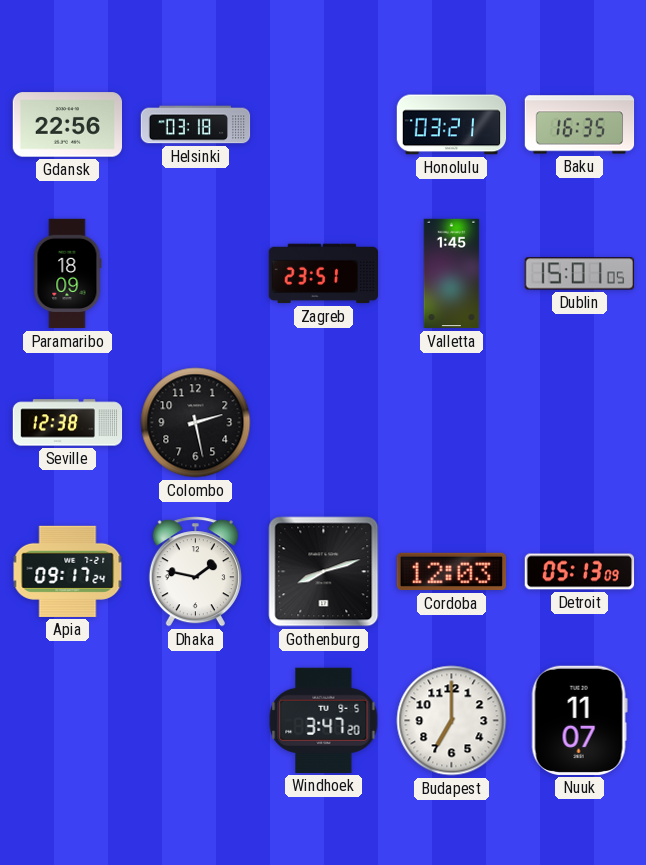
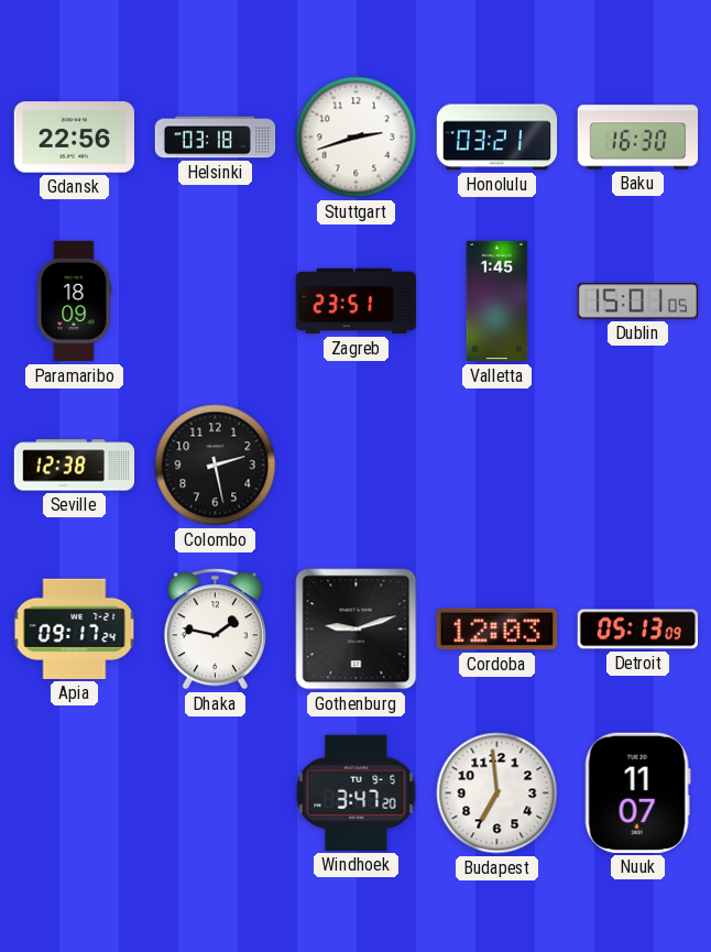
Stuttgart: none -> 2:42 (357, 138)
Baku: 16:35 -> 16:30 (638, 138)
Gothenburg: 8:12 -> 9:12 (357, 630)
Budapest: 7:00 -> 6:59 (497, 794)
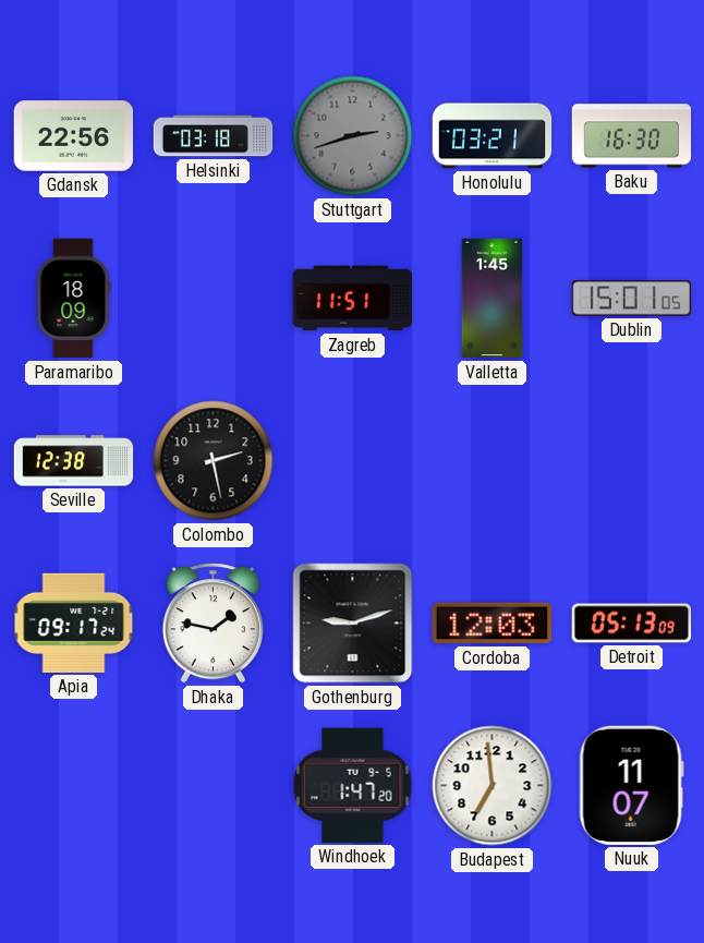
Stuttgart dial: white -> grey (353, 136)
Zagreb: 23:51 -> 11:51 (352, 299)
Windhoek: 3:47 -> 1:47 (353, 785)
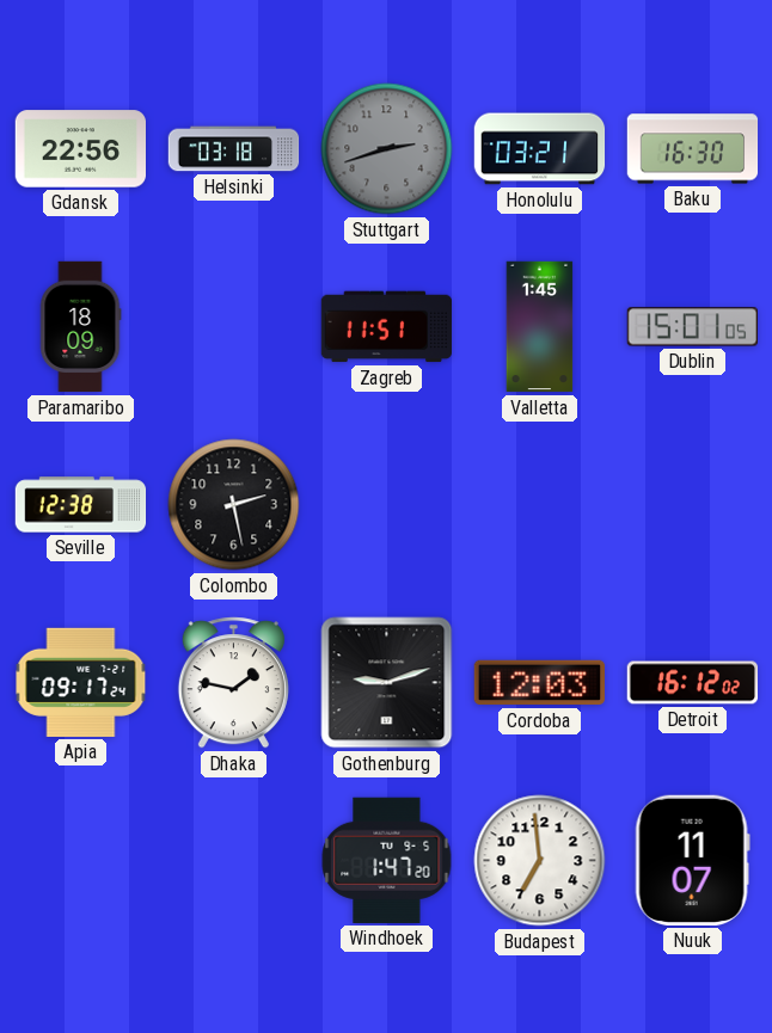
Detroit: 05:13 -> 16:12 (693, 683)
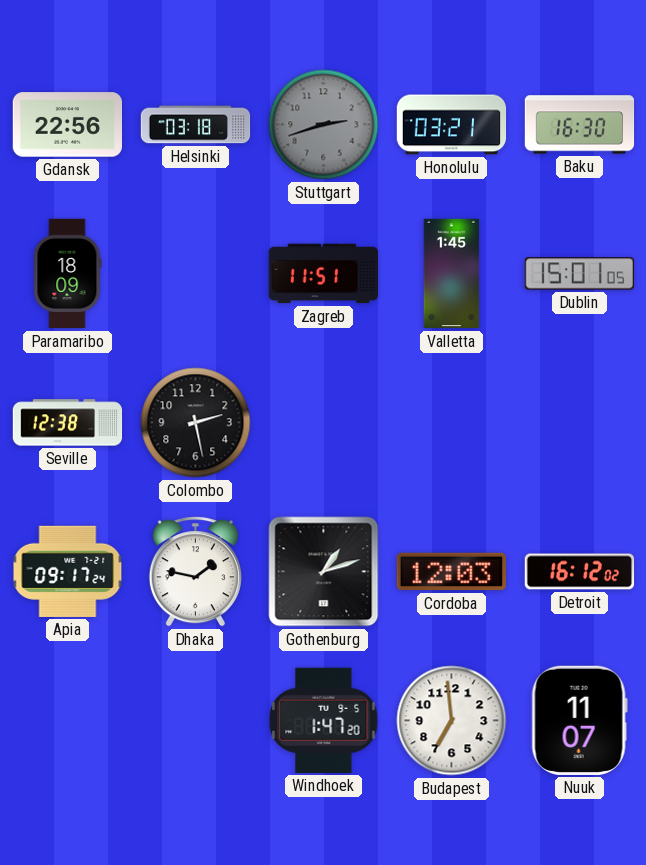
Gothenburg: 9:12 -> 1:12 (324, 572)
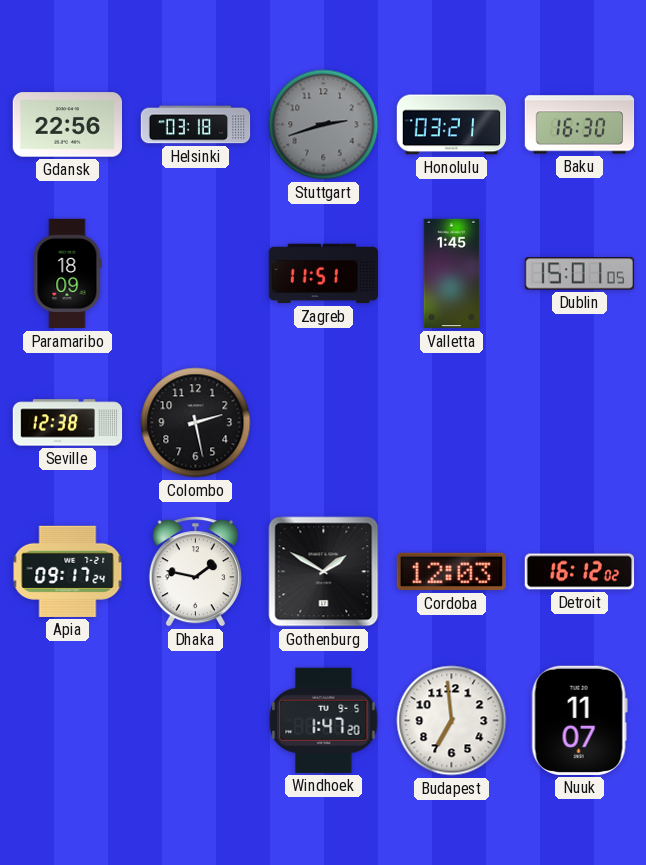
Gothenburg: 1:12 -> 1:50 (324, 572)
